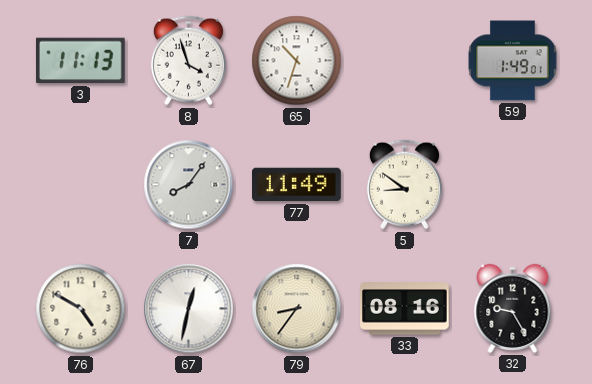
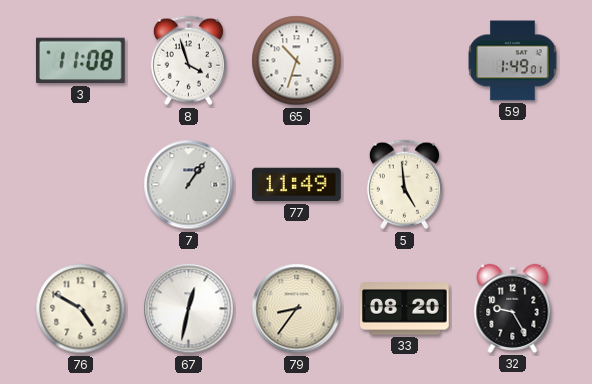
3: 11:13 -> 11:08 (80, 61)
7: 8:06 -> 1:06 (189, 185)
5: 8:51 -> 4:59 (404, 185)
33: 08:16 -> 08:20 (405, 309)
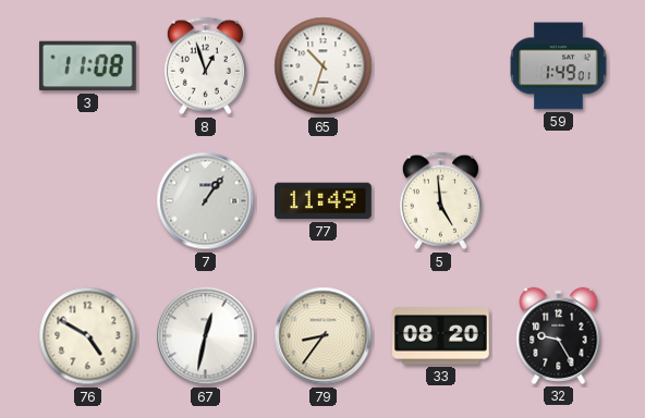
8: 3:57 -> 12:57 (205, 66)
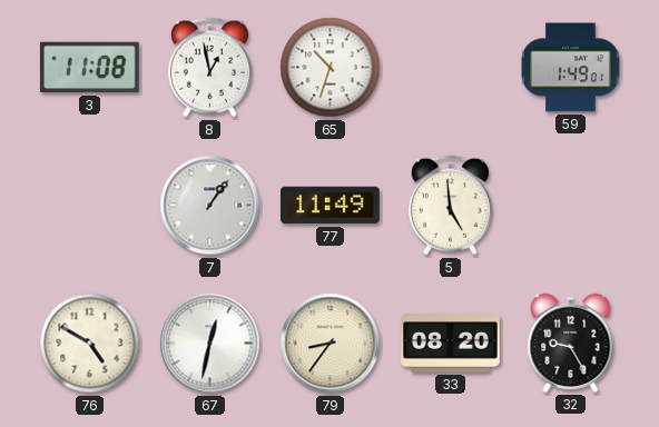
8: 12:57 -> 12:58 (209, 68)
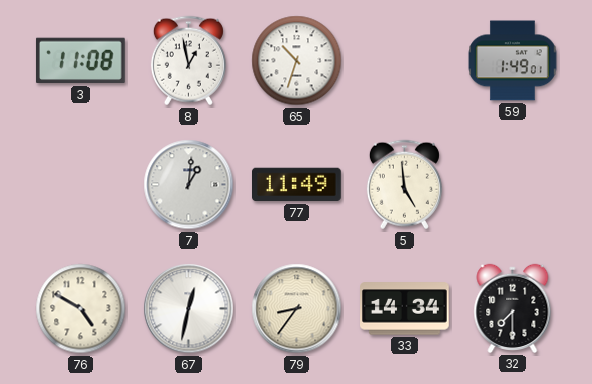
7: 1:06 -> 1:01 (189, 185)
33: 08:20 -> 14:34 (405, 309)
32: 9:25 -> 7:30 (513, 308)
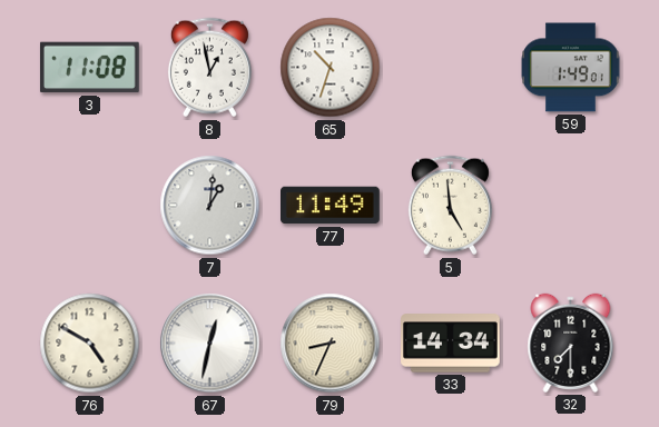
79: 8:36 -> 8:34 (331, 344)
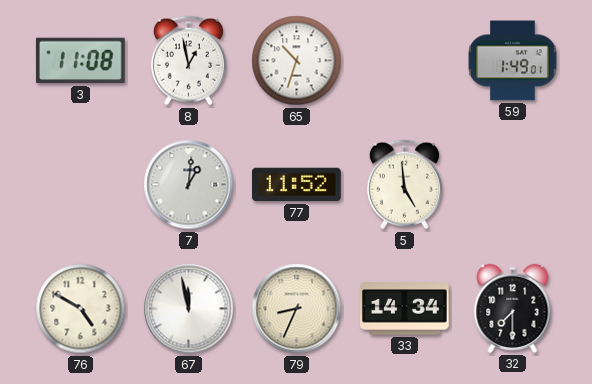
77: 11:49 -> 11:52 (297, 185)
67: 12:32 -> 11:58 (189, 309)
